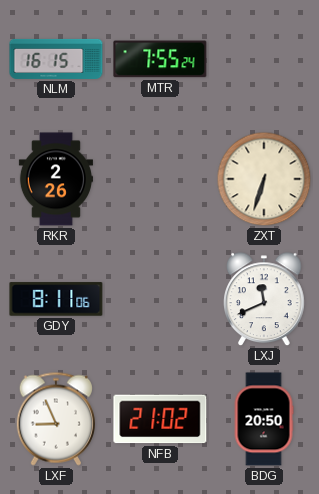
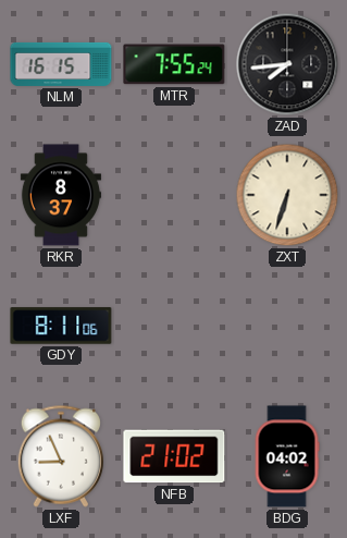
ZAD: none -> 7:44 (287, 64)
RKR: 2:26 -> 8:37 (61, 195)
LXJ: 11:41 -> none (265, 300)
BDG: 20:50 -> 04:02 (287, 456)
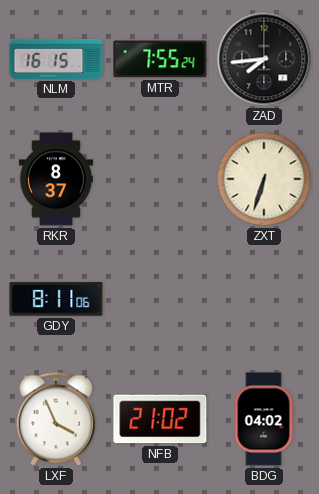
LXF: 8:56 -> 3:56 (55, 419)
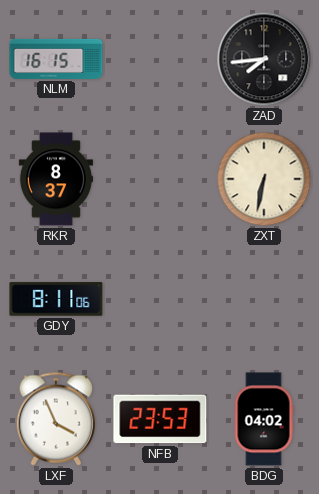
MTR: 7:55 -> none (160, 59)
ZXT: 6:33 -> 6:32 (264, 179)
NFB: 21:02 -> 23:53 (160, 419)
